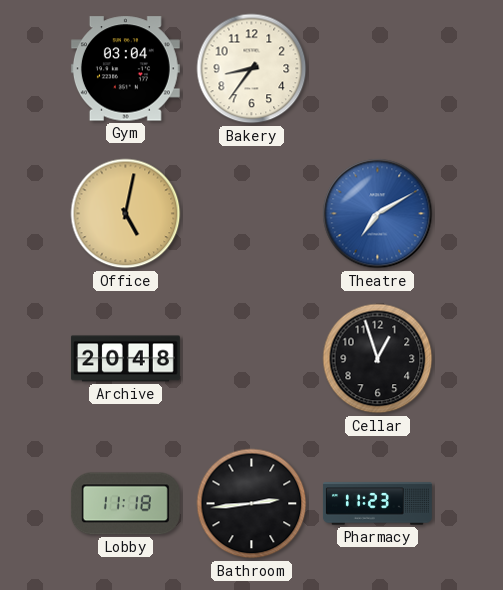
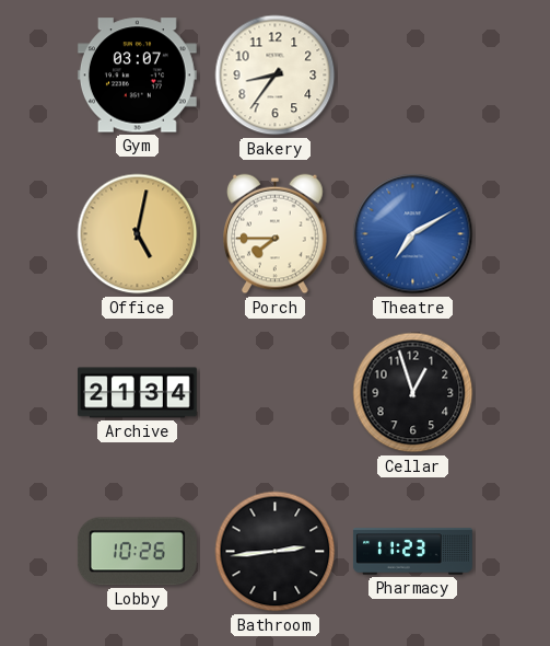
Gym: 03:04 -> 03:07 (137, 76)
Porch: none -> 7:45 (276, 234)
Archive: 20:48 -> 21:34 (137, 393)
Lobby: 11:18 -> 10:26 (137, 552)
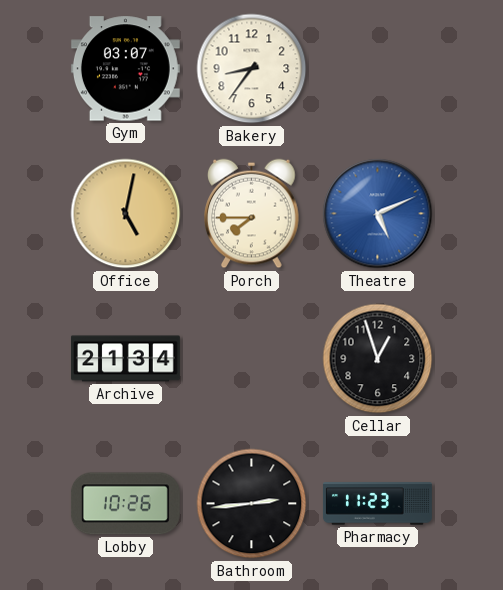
Theatre: 7:10 -> 5:11 (378, 214)
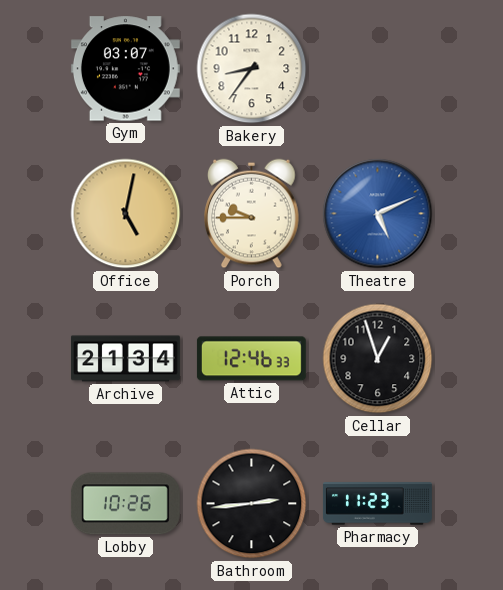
Porch: 7:45 -> 9:45 (252, 214)
Attic: none -> 12:46 (251, 359)
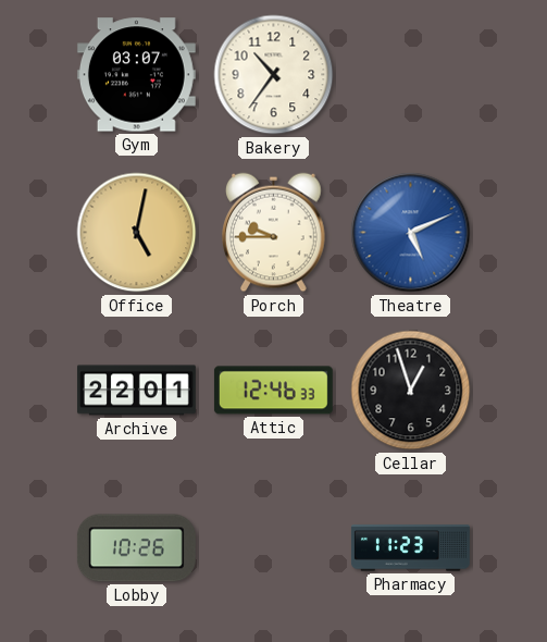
Bakery: 8:36 -> 10:36 (274, 75)
Archive: 21:34 -> 22:01 (136, 391)
Bathroom: 2:44 -> none (252, 504)
